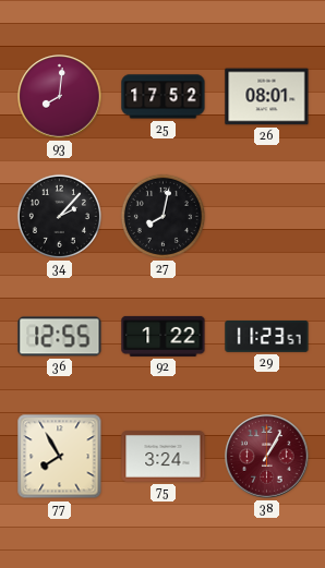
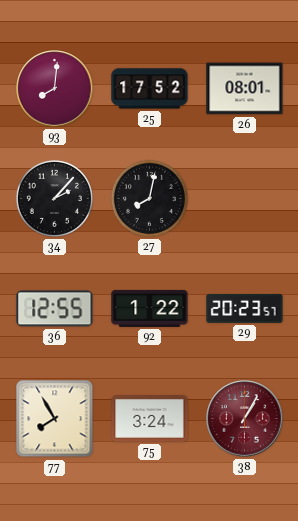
29: 11:23 -> 20:23 (245, 308)
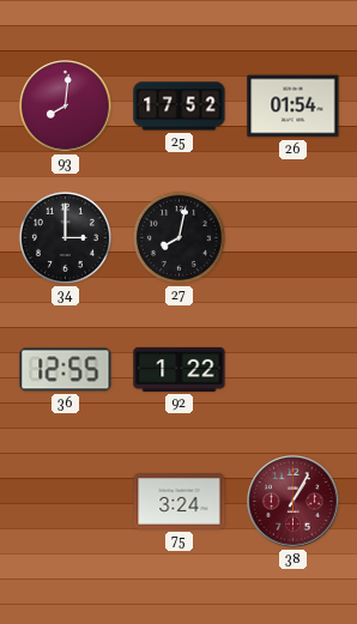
26: 08:01 -> 01:54 (294, 107)
34: 2:07 -> 3:00 (65, 237)
29: 20:23 -> none (245, 308)
77: 7:55 -> none (55, 419)
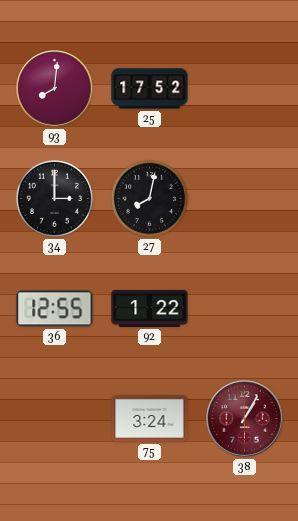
26: 01:54 -> none (294, 107)
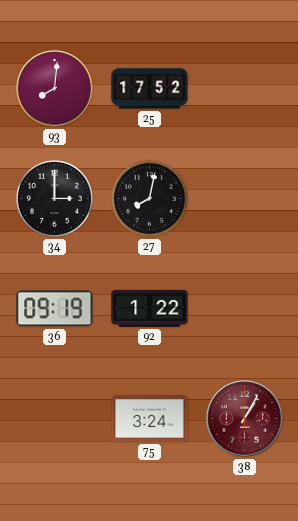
36: 12:55 -> 09:19 (55, 309)
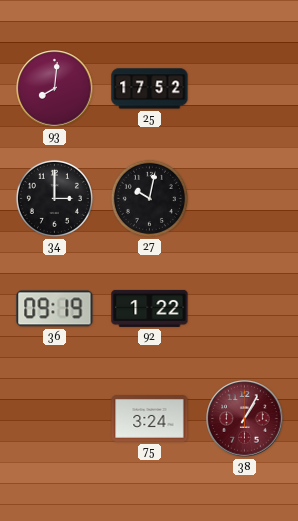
27: 8:02 -> 10:02 (149, 198)
